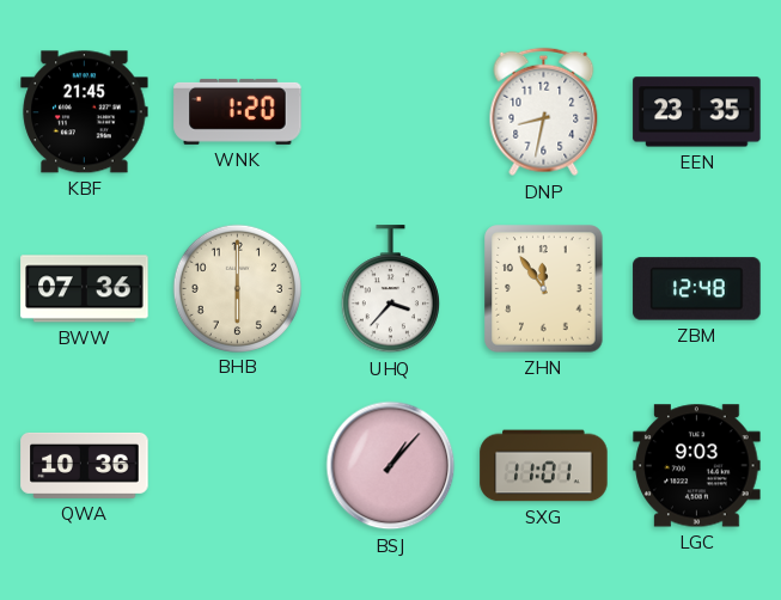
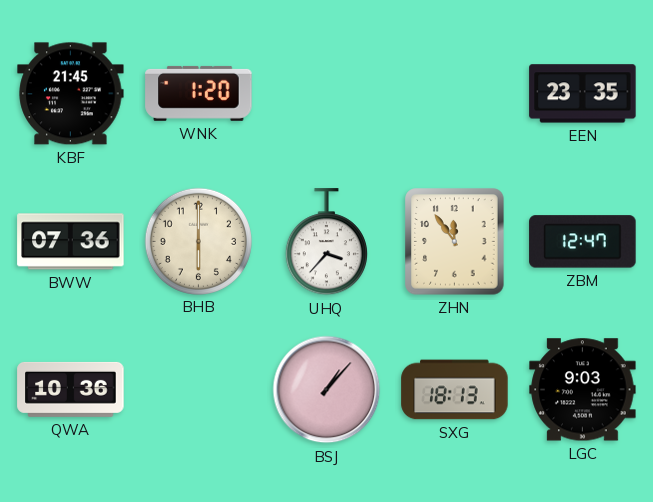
DNP: 8:32 -> none (544, 112)
ZBM: 12:48 -> 12:47 (583, 242)
SXG: 11:01 -> 18:13 (455, 390)
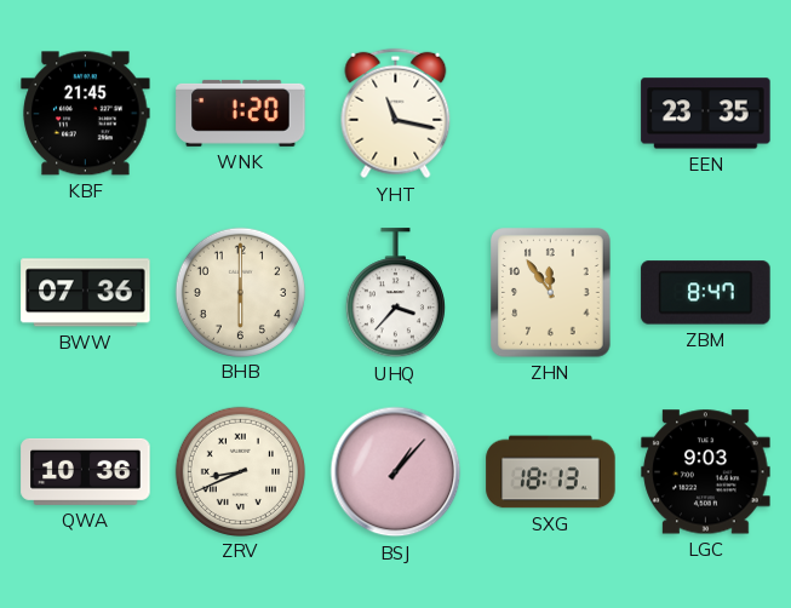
YHT: none -> 11:17 (396, 114)
ZBM: 12:47 -> 8:47 (706, 293)
ZRV: none -> 8:41 (240, 471)
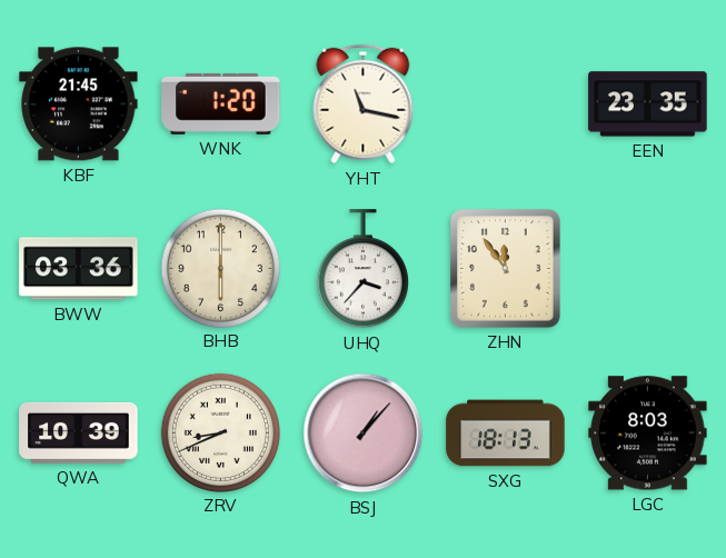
BWW: 07:36 -> 03:36 (79, 269)
ZBM: 8:47 -> none (706, 293)
QWA: 10:36 -> 10:39 (79, 432)
LGC: 9:03 -> 8:03 (648, 434)
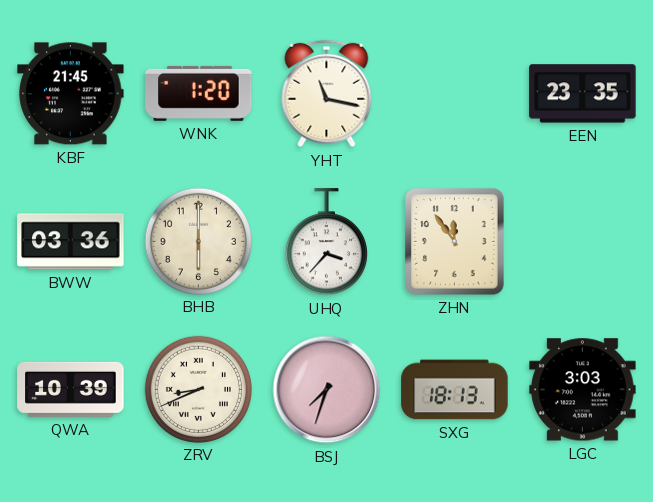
BSJ: 1:07 -> 7:33 (327, 390)
LGC: 8:03 -> 3:03 (583, 390)
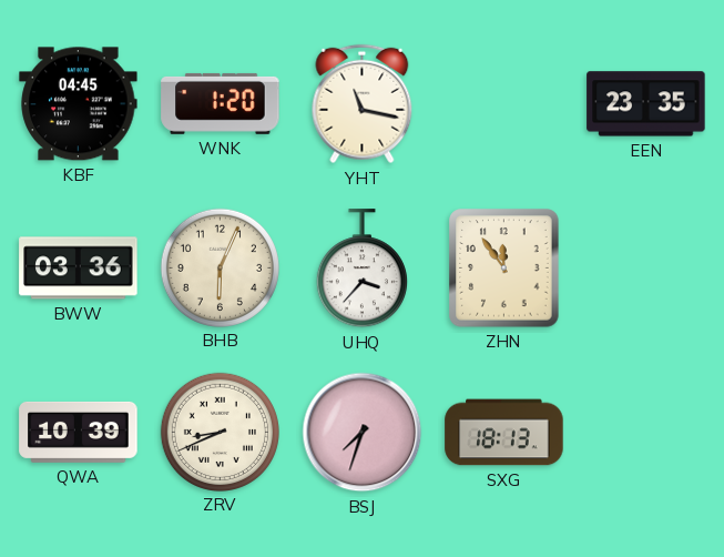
KBF: 21:45 -> 04:45 (79, 104)
BHB: 6:00 -> 6:04 (220, 267)
LGC: 3:03 -> none (583, 390)
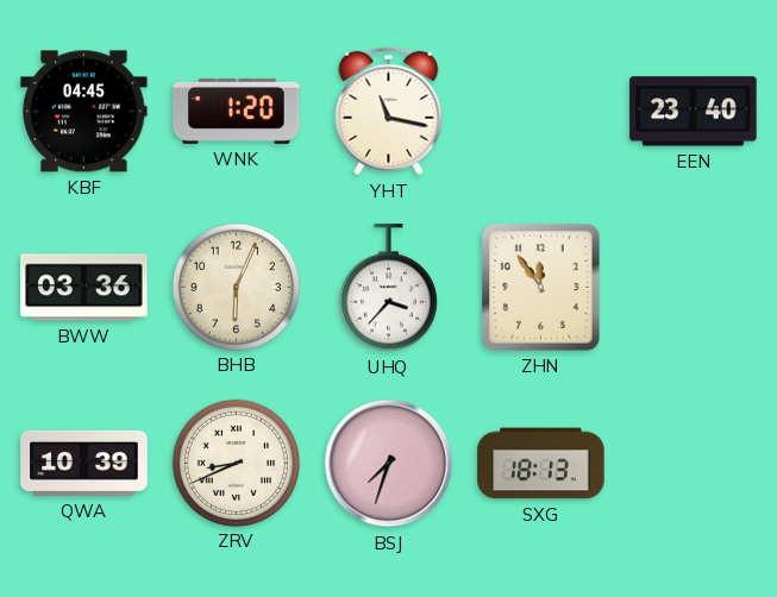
EEN: 23:35 -> 23:40 (694, 112)
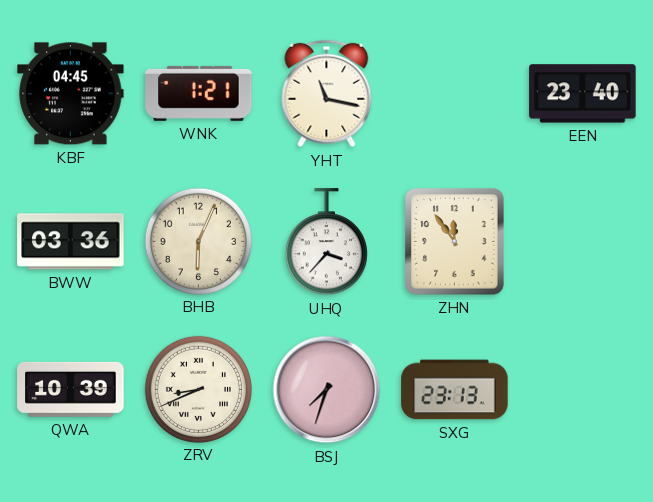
WNK: 1:20 -> 1:21 (199, 93)
SXG: 18:13 -> 23:13 (455, 390)
